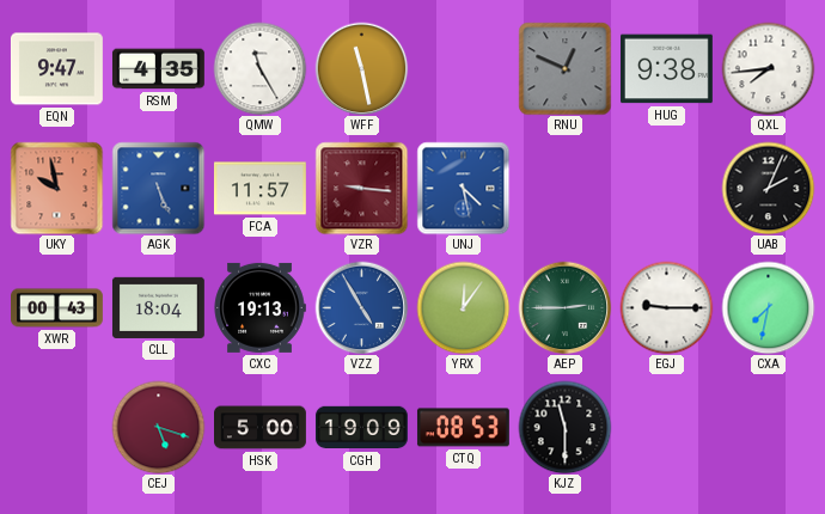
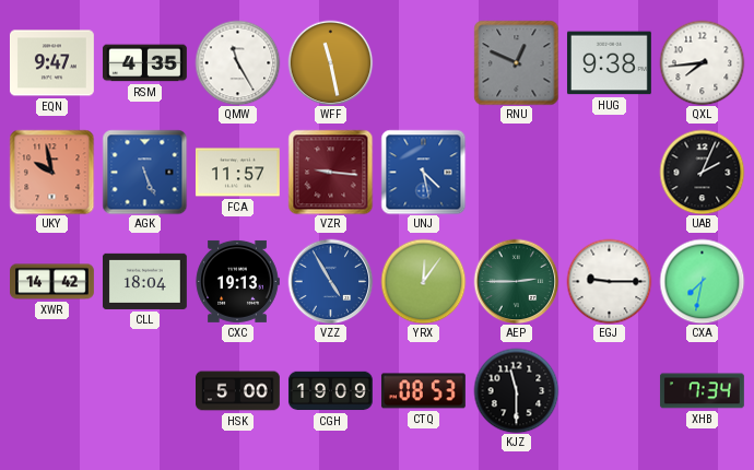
XWR: 00:43 -> 14:42 (52, 282)
CEJ: 5:18 -> none (158, 427)
XHB: none -> 7:34 (702, 391)
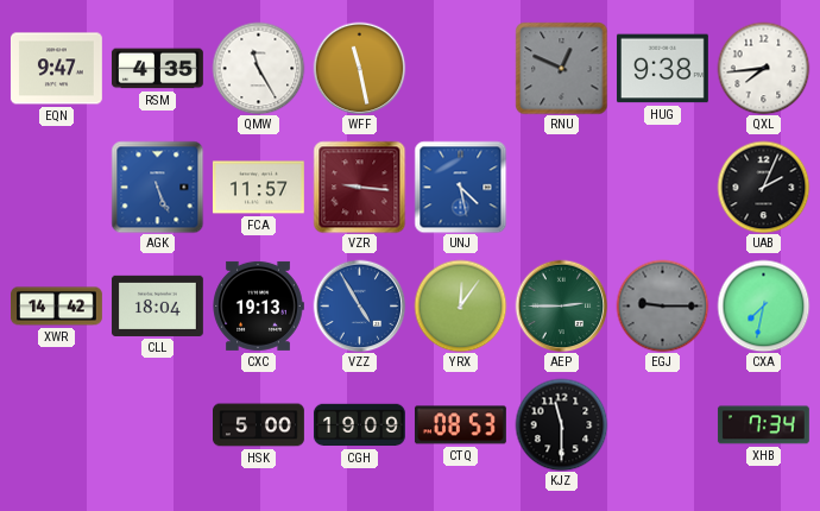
UKY: 9:58 -> none (51, 172)
EGJ dial: white -> grey (662, 305)
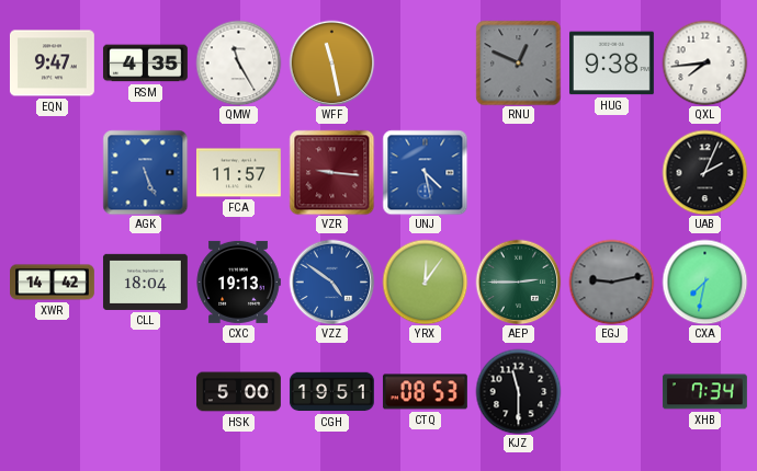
VZZ: 4:55 -> 4:51 (331, 282)
EGJ: 9:15 -> 9:13 (611, 282)
CGH: 19:09 -> 19:51 (332, 392)
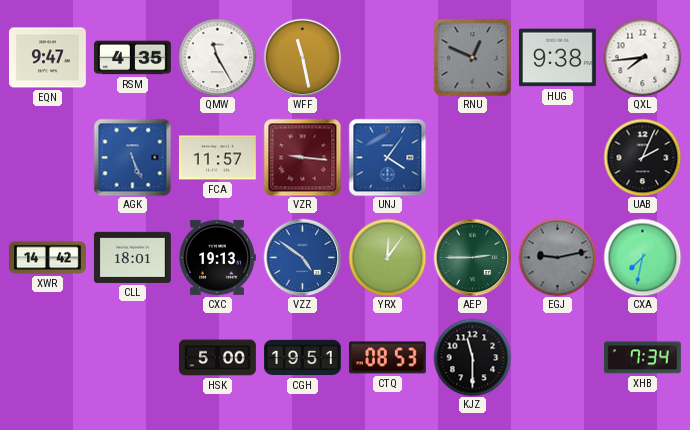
UNJ: 4:28 -> 4:06 (387, 157)
CLL: 18:04 -> 18:01 (132, 257)
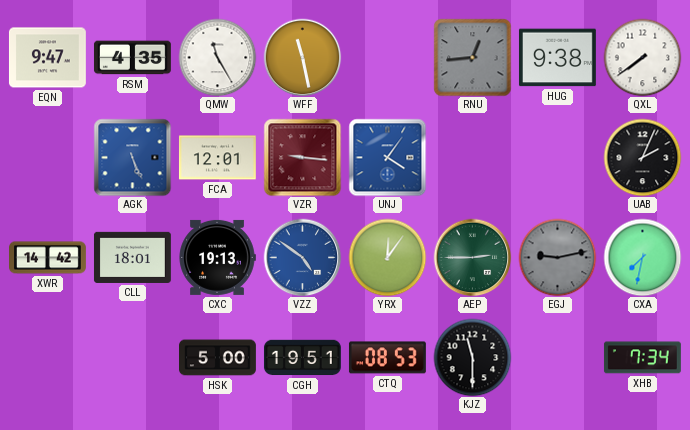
RNU: 12:49 -> 12:44 (472, 57)
QXL: 7:44 -> 7:39 (642, 57)
FCA: 11:57 -> 12:01 (217, 158)
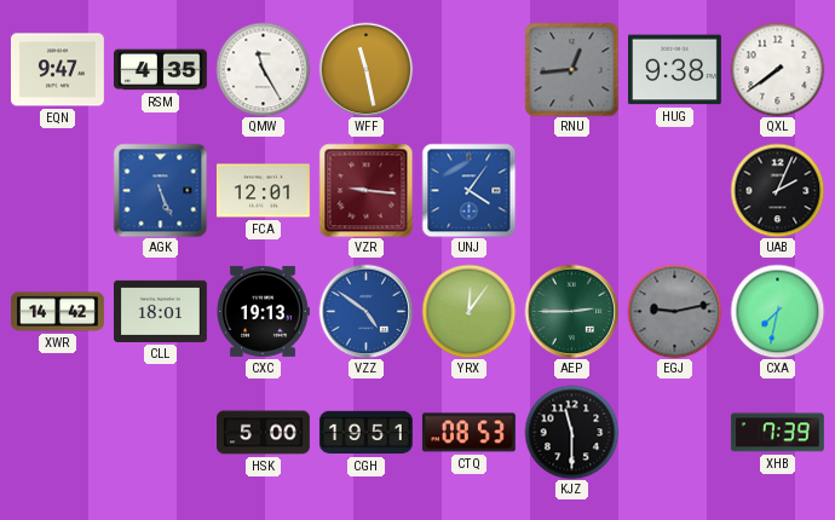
XHB: 7:34 -> 7:39 (777, 433)
